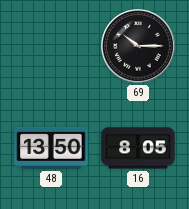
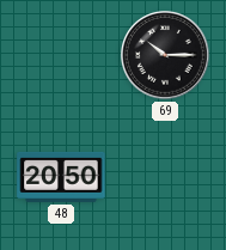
48: 13:50 -> 20:50 (61, 177)
16: 8:05 -> none (138, 148)
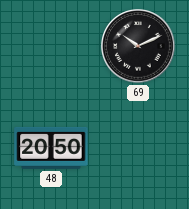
69: 10:15 -> 10:11 (139, 47)
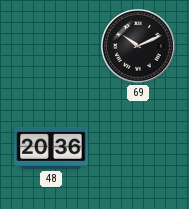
48: 20:50 -> 20:36 (51, 148)
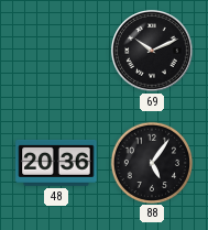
88: none -> 5:06 (151, 162)
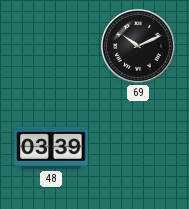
48: 20:36 -> 03:39 (51, 148)
88: 5:06 -> none (151, 162)
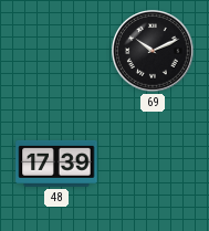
48: 03:39 -> 17:39 (56, 164)
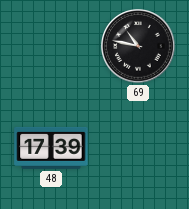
69: 10:11 -> 10:47 (139, 47)
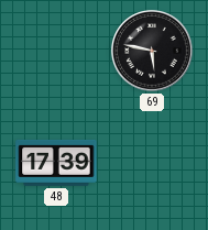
69: 10:47 -> 5:47 (153, 52)
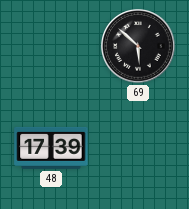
69: 5:47 -> 5:52 (139, 47)
